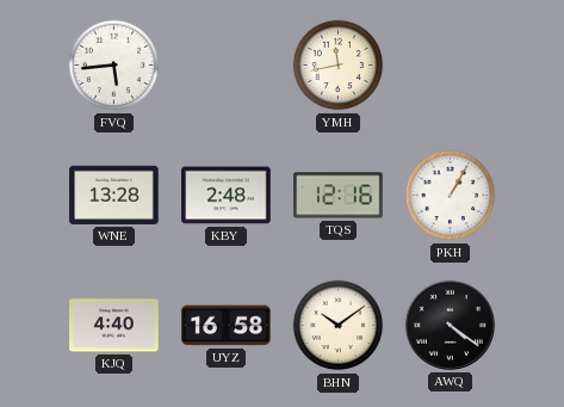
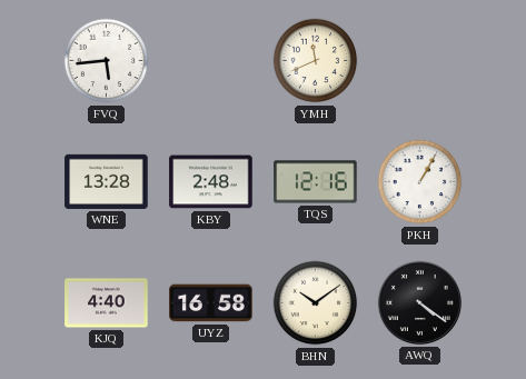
YMH: 11:43 -> 11:41 (316, 61)
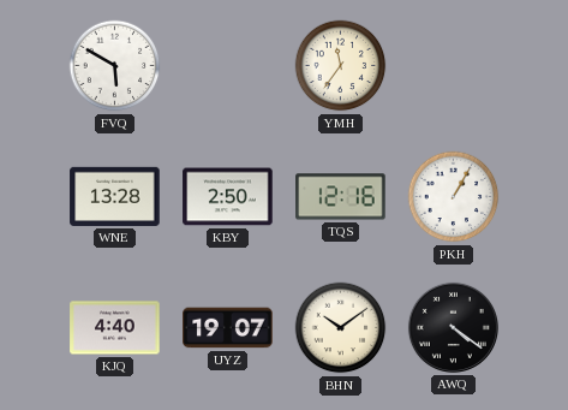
FVQ: 5:44 -> 5:50 (115, 66)
YMH: 11:41 -> 11:36 (341, 66)
KBY: 2:48 -> 2:50 (228, 197)
UYZ: 16:58 -> 19:07 (228, 328)
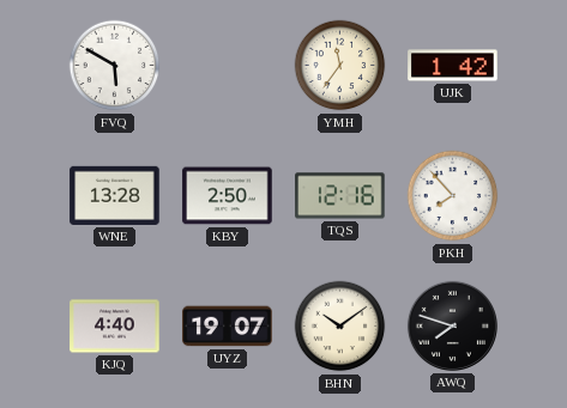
UJK: none -> 1:42 (453, 66)
PKH: 1:05 -> 7:53 (453, 196)
AWQ: 4:21 -> 7:48 (452, 325)
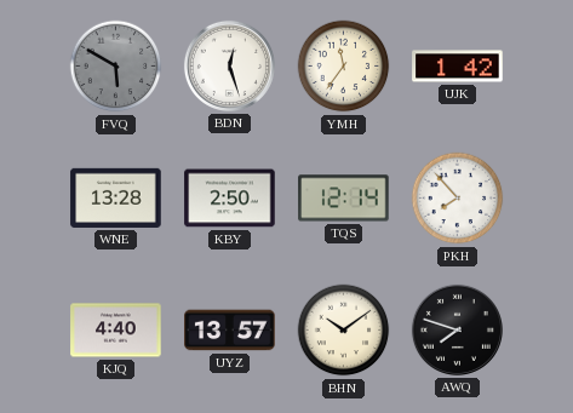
FVQ dial: white -> grey (116, 67)
BDN: none -> 12:27 (229, 65)
TQS: 12:16 -> 12:14 (344, 199)
UYZ: 19:07 -> 13:57 (230, 331)
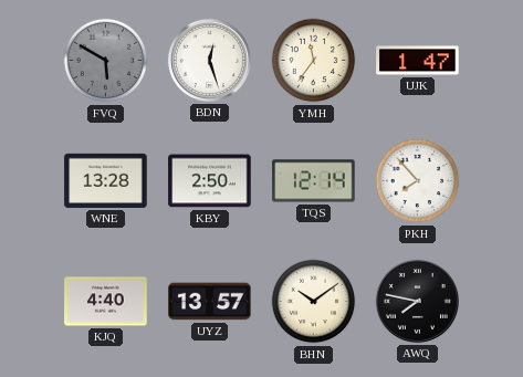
UJK: 1:42 -> 1:47 (418, 61)
AWQ: 7:48 -> 7:47 (417, 301)
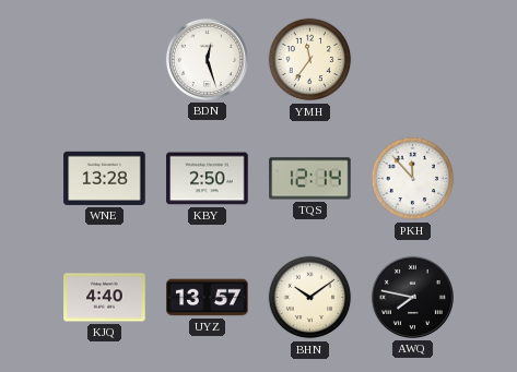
FVQ: 5:50 -> none (106, 61)
UJK: 1:47 -> none (418, 61)
PKH: 7:53 -> 11:53 (413, 179)
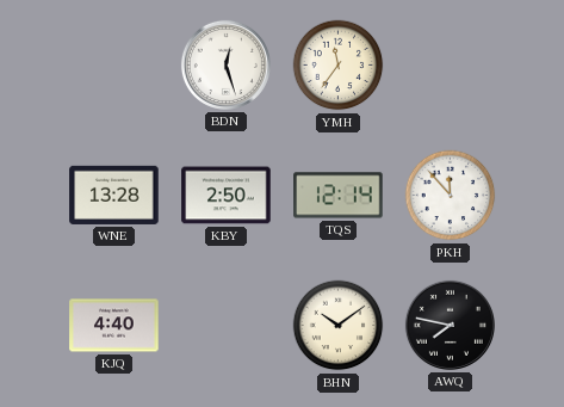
UYZ: 13:57 -> none (208, 298)
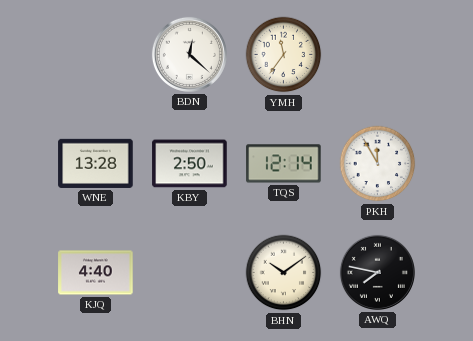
BDN: 12:27 -> 12:22 (189, 54)
PKH: 11:53 -> 11:55 (378, 164)
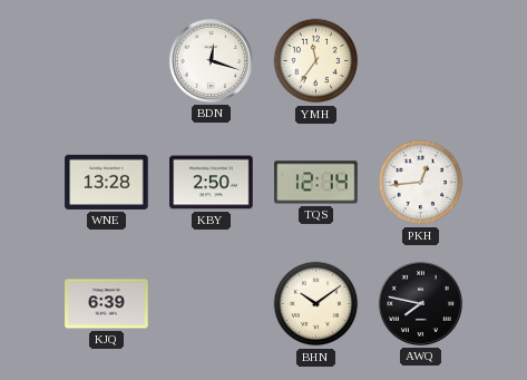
BDN: 12:22 -> 12:18 (211, 60)
PKH: 11:55 -> 12:44 (421, 183)
KJQ: 4:40 -> 6:39 (107, 304)
